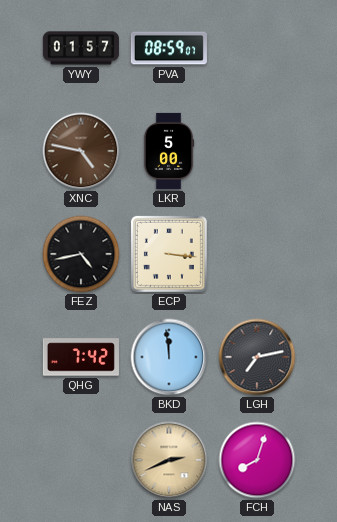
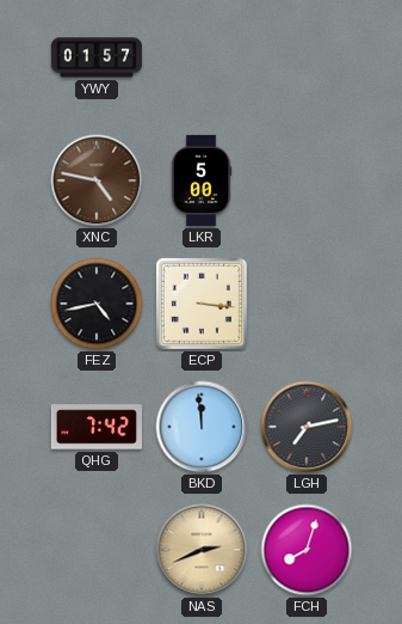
PVA: 08:59 -> none (169, 48)
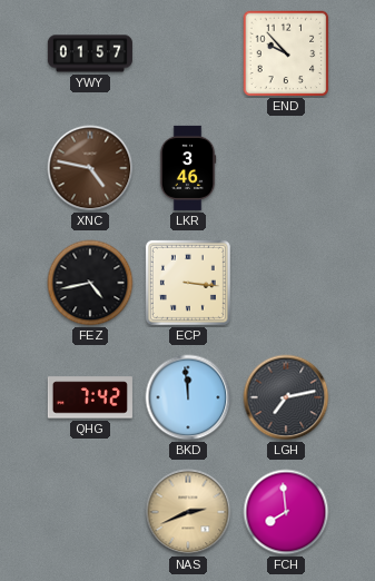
END: none -> 9:53 (286, 53)
LKR: 5:00 -> 3:46 (188, 168)
FCH: 8:03 -> 7:59 (286, 512)
